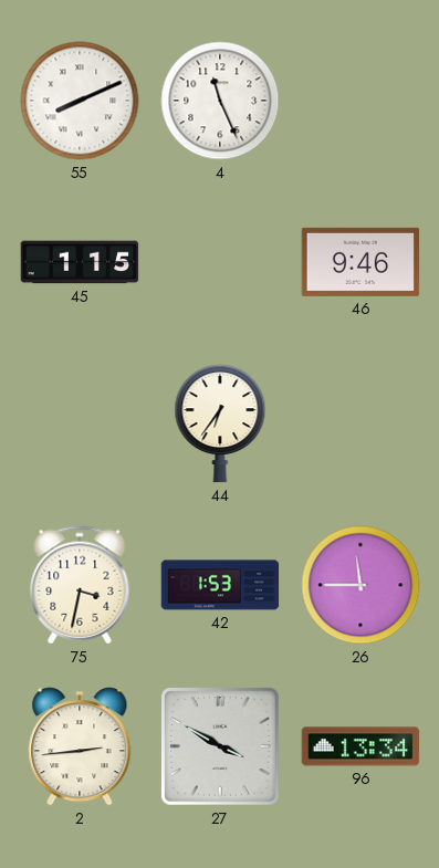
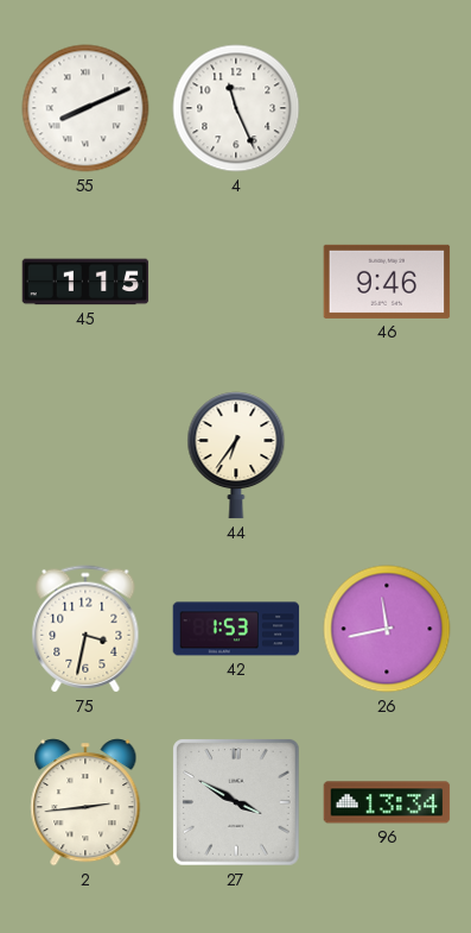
26: 11:45 -> 11:43 (387, 629)
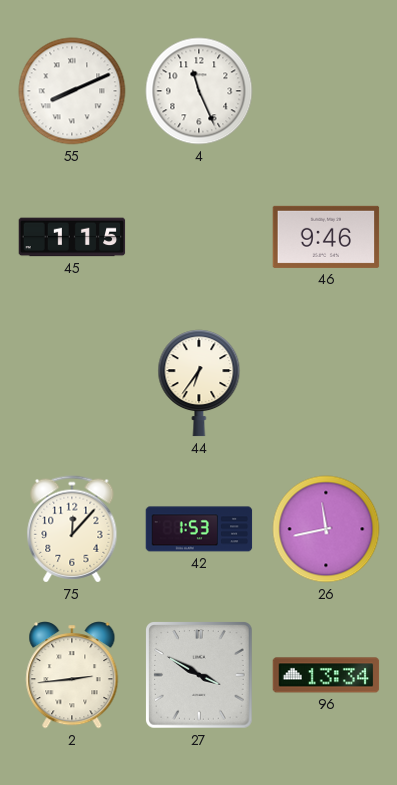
75: 3:32 -> 12:07 (72, 529)
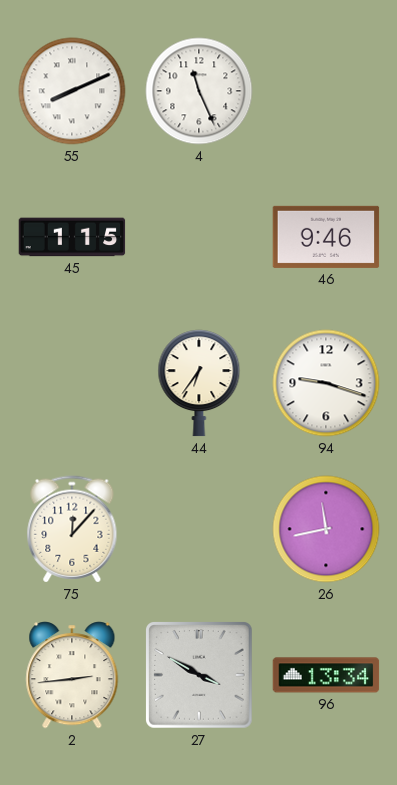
94: none -> 9:18 (326, 383)
42: 1:53 -> none (199, 529)
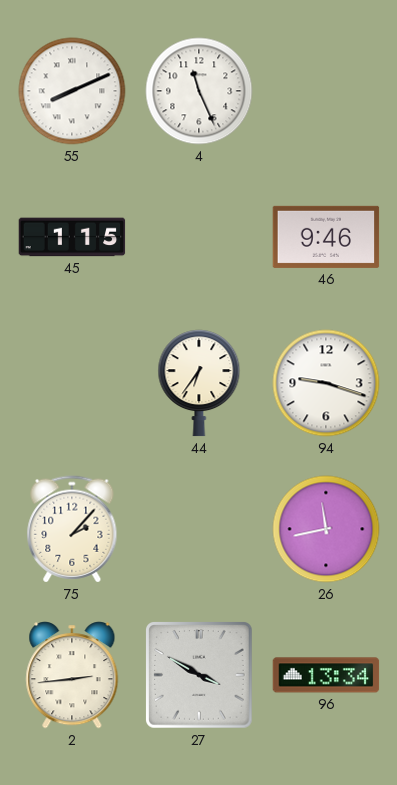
75: 12:07 -> 2:07 (72, 529)
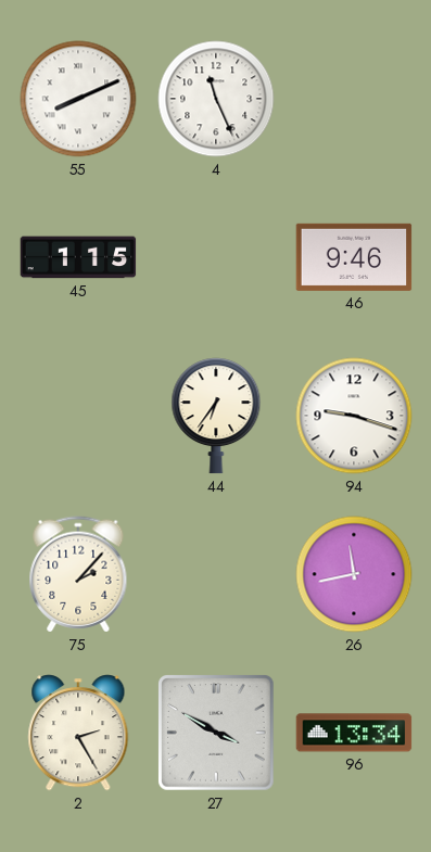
2: 2:44 -> 2:25 (78, 733)
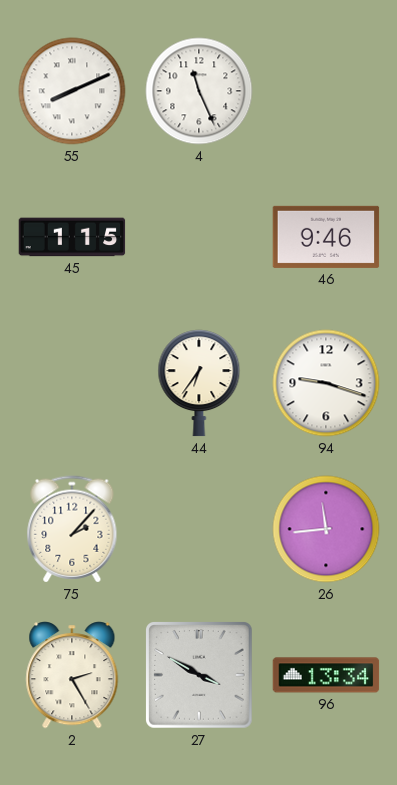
26: 11:43 -> 11:44 (326, 529)
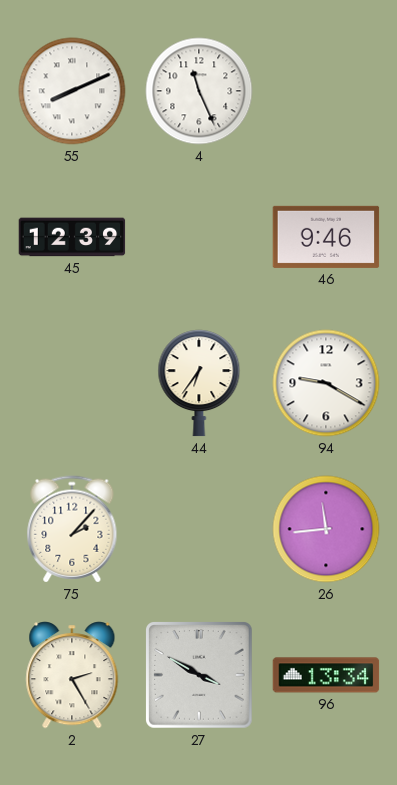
45: 1:15 -> 12:39 (72, 237)
94: 9:18 -> 9:20 (326, 383)
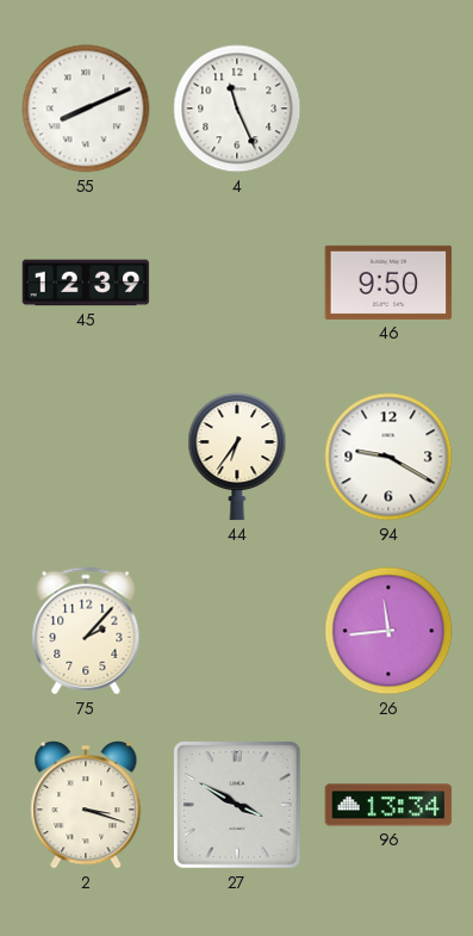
46: 9:46 -> 9:50 (388, 283)
2: 2:25 -> 3:18 (86, 805)
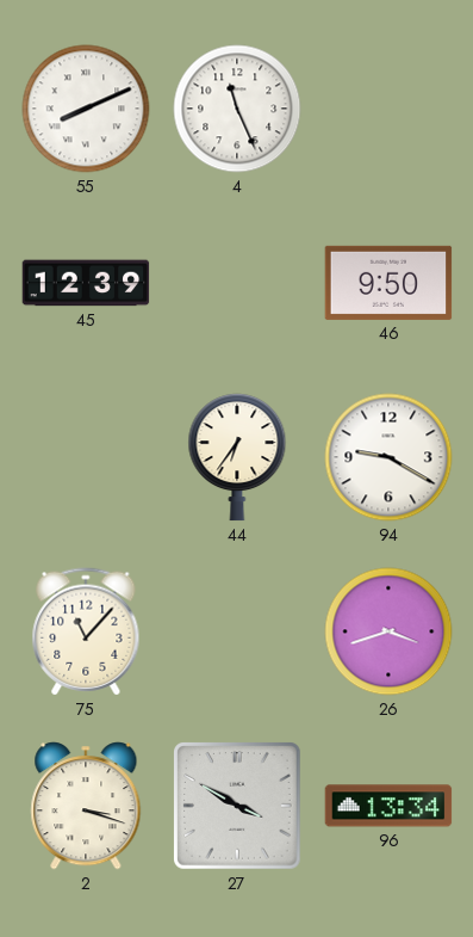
75: 2:07 -> 11:07 (86, 631)
26: 11:44 -> 3:42 (388, 631)
